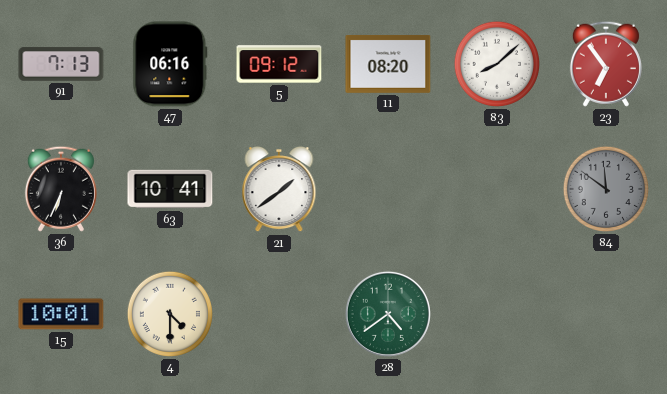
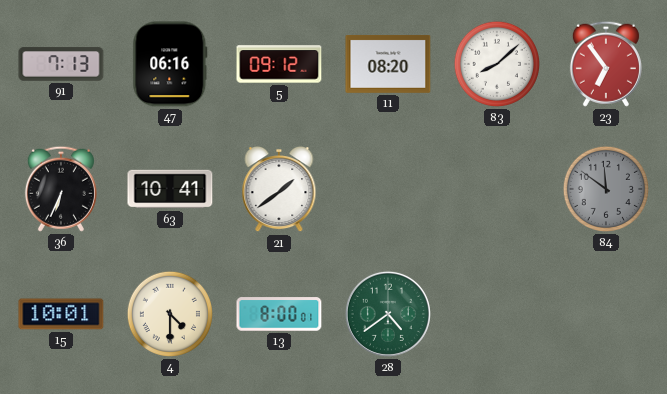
13: none -> 8:00 (279, 314)
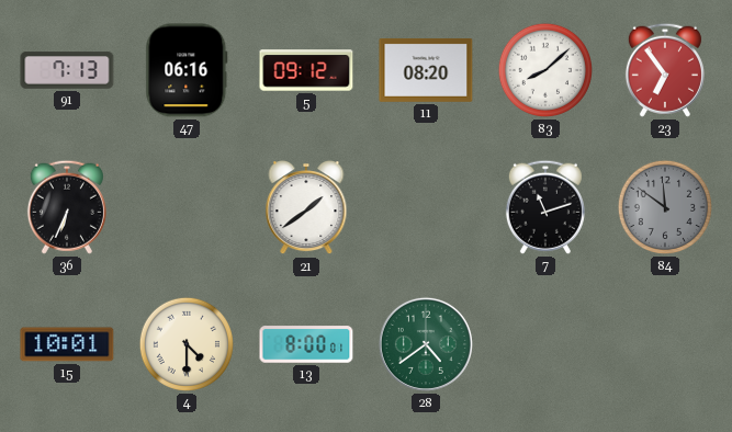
63: 10:41 -> none (170, 189)
7: none -> 11:12 (545, 207)
